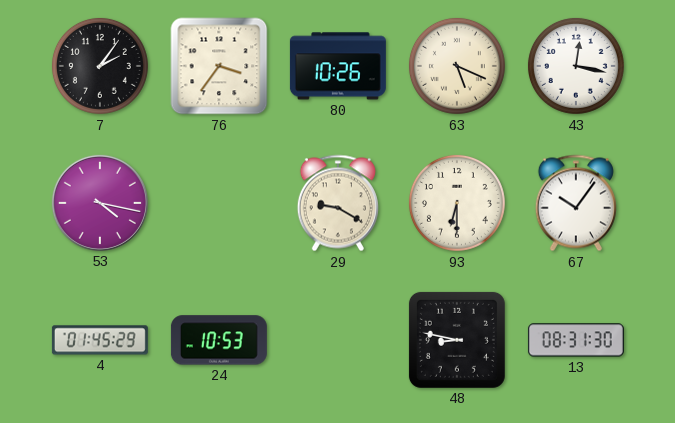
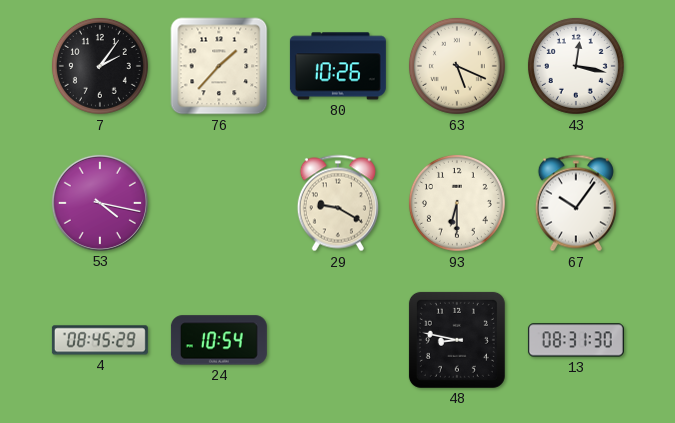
76: 3:36 -> 1:37 (219, 66)
4: 01:45 -> 08:45 (100, 340)
24: 10:53 -> 10:54 (219, 340)
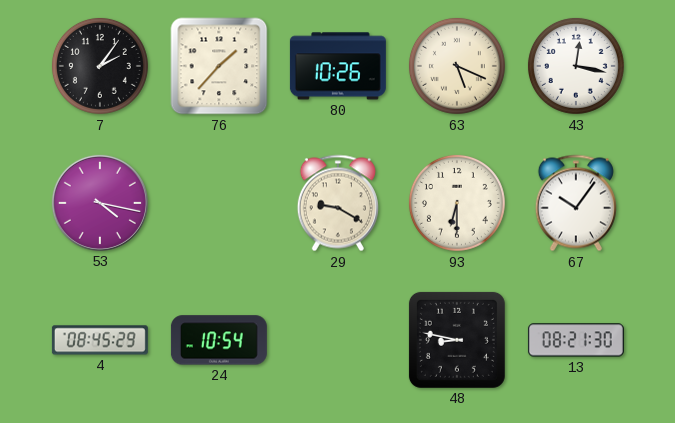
13: 08:31 -> 08:21 (576, 340)
